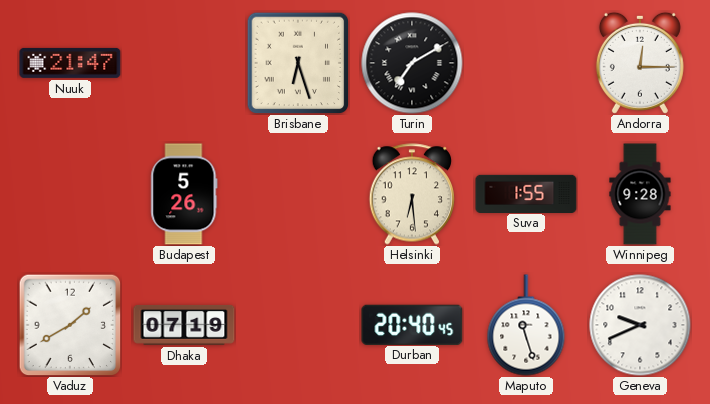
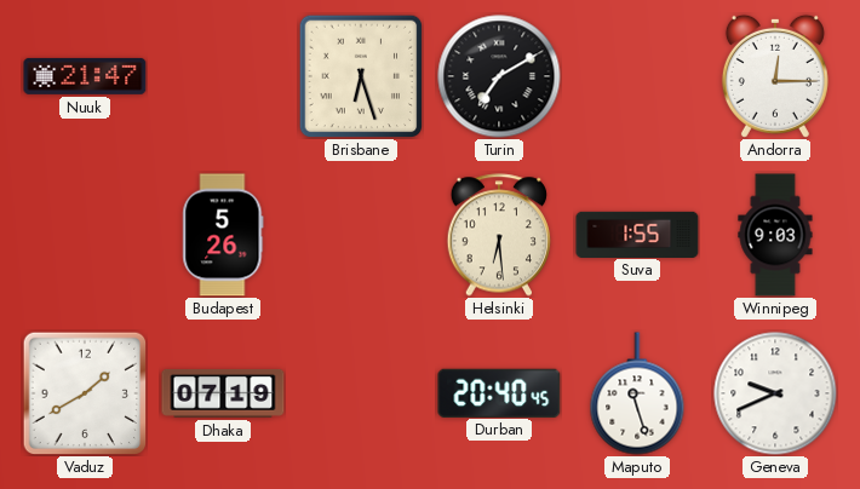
Winnipeg: 9:28 -> 9:03 (775, 235)
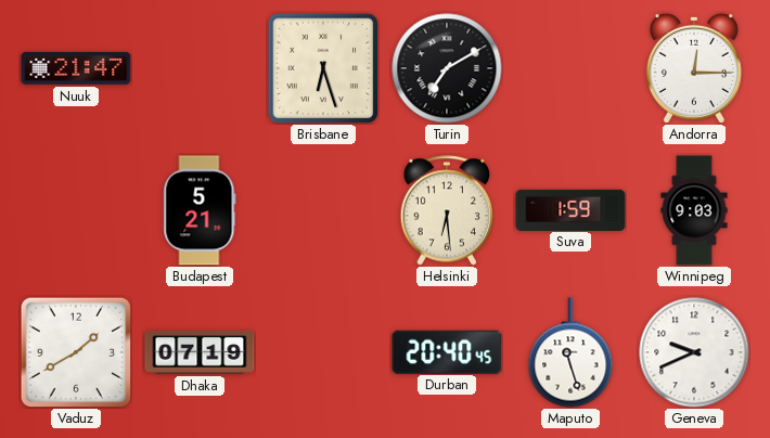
Budapest: 5:26 -> 5:21 (200, 210)
Suva: 1:55 -> 1:59 (570, 209)
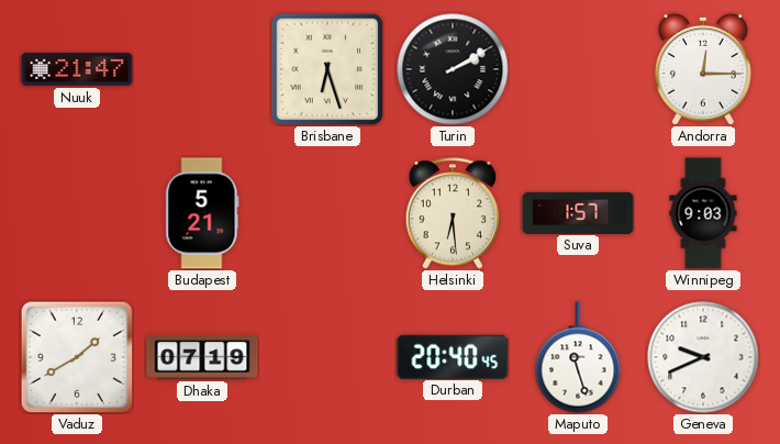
Turin: 7:10 -> 2:10 (453, 69)
Suva: 1:59 -> 1:57 (578, 212)
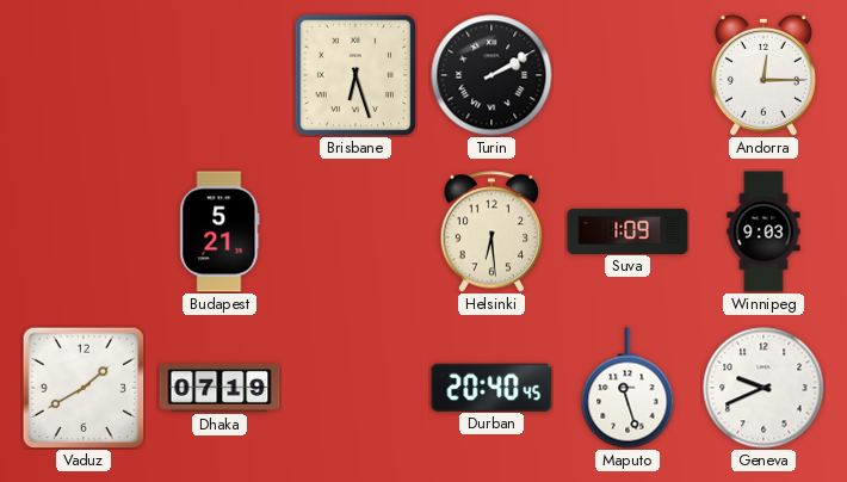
Nuuk: 21:47 -> none (77, 69)
Suva: 1:57 -> 1:09 (627, 230)
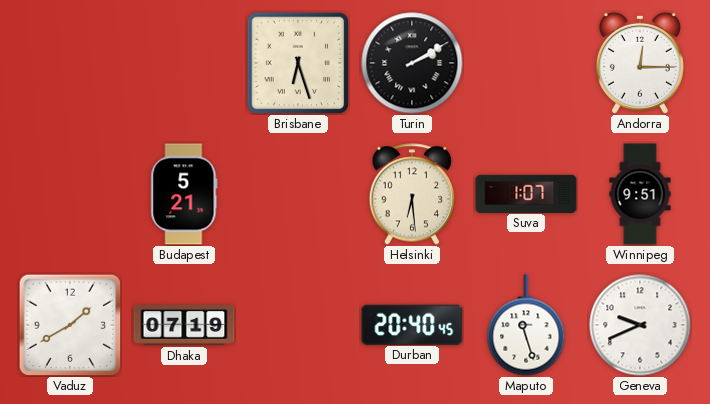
Suva: 1:09 -> 1:07 (526, 193)
Winnipeg: 9:03 -> 9:51 (640, 194)
